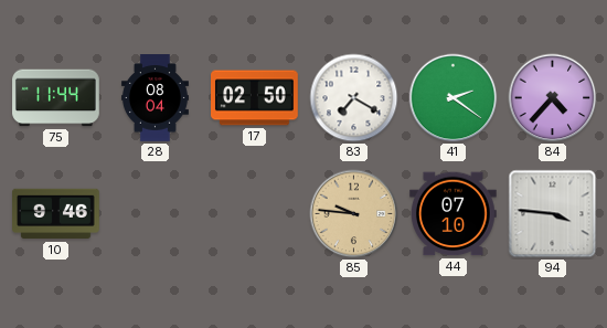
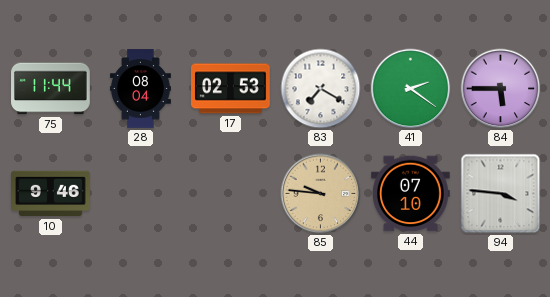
17: 02:50 -> 02:53 (231, 89)
84: 4:37 -> 5:45 (501, 89)
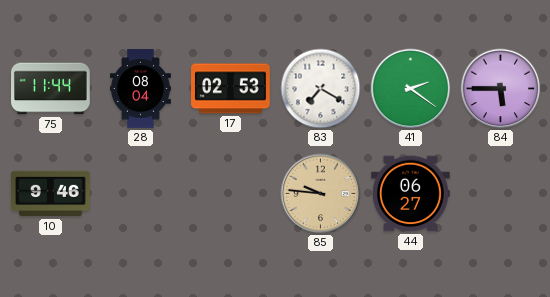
44: 07:10 -> 06:27 (411, 194)
94: 3:46 -> none (501, 194)
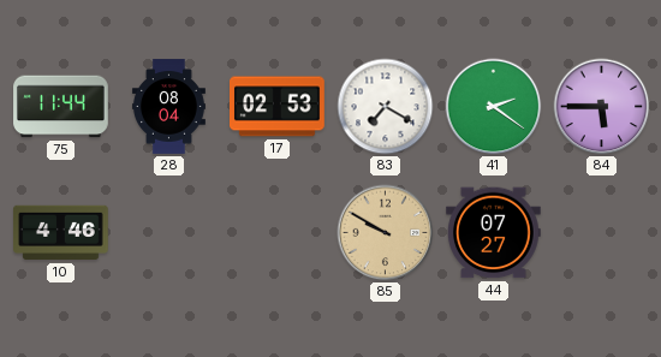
10: 9:46 -> 4:46 (61, 233)
85: 9:46 -> 9:50 (386, 233)
44: 06:27 -> 07:27 (494, 233)
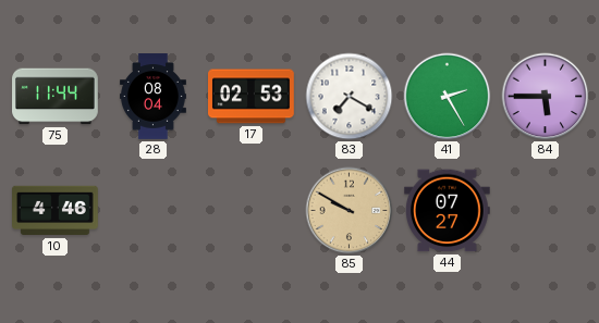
41: 2:21 -> 2:25 (448, 97)
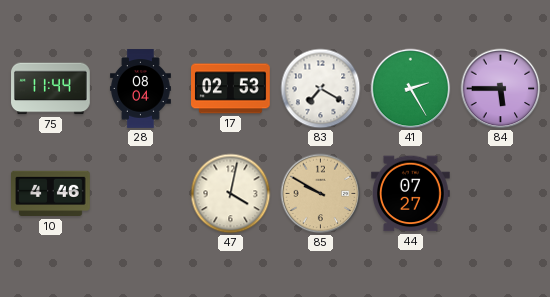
47: none -> 4:02 (231, 194)
